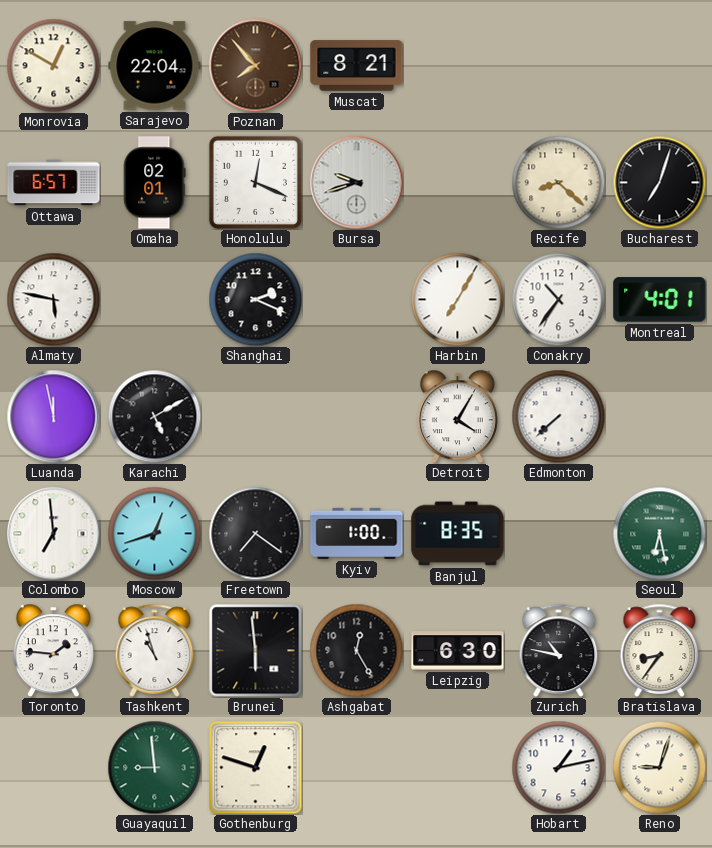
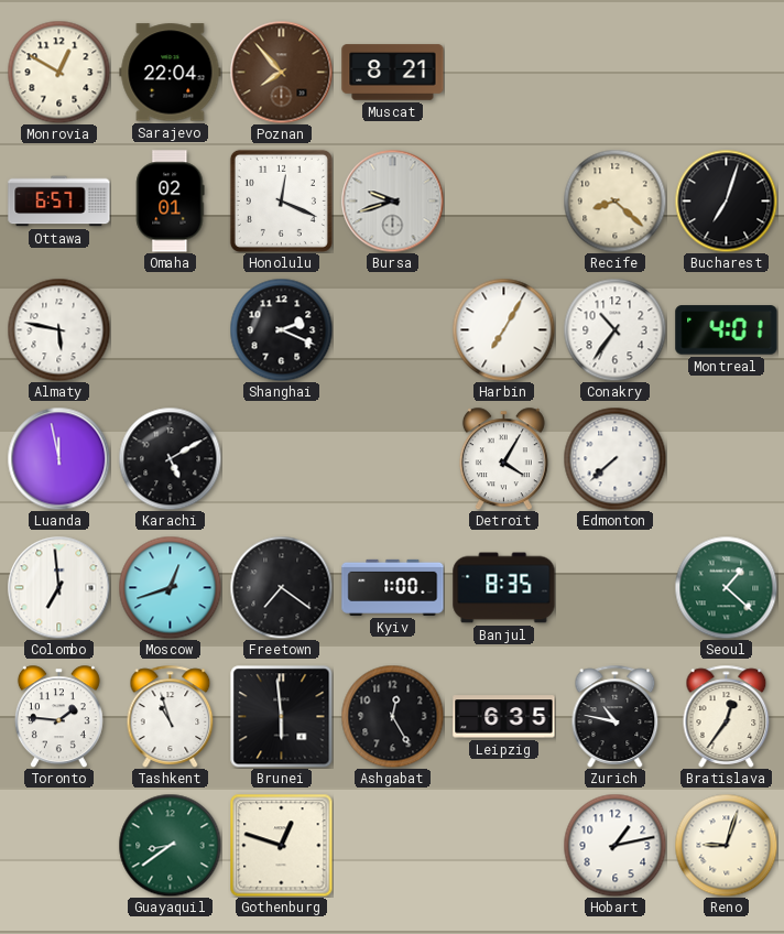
Seoul: 6:28 -> 1:22 (726, 587)
Leipzig: 6:30 -> 6:35 (504, 717)
Bratislava: 8:36 -> 12:36 (727, 716)
Guayaquil: 8:59 -> 8:39 (170, 845)
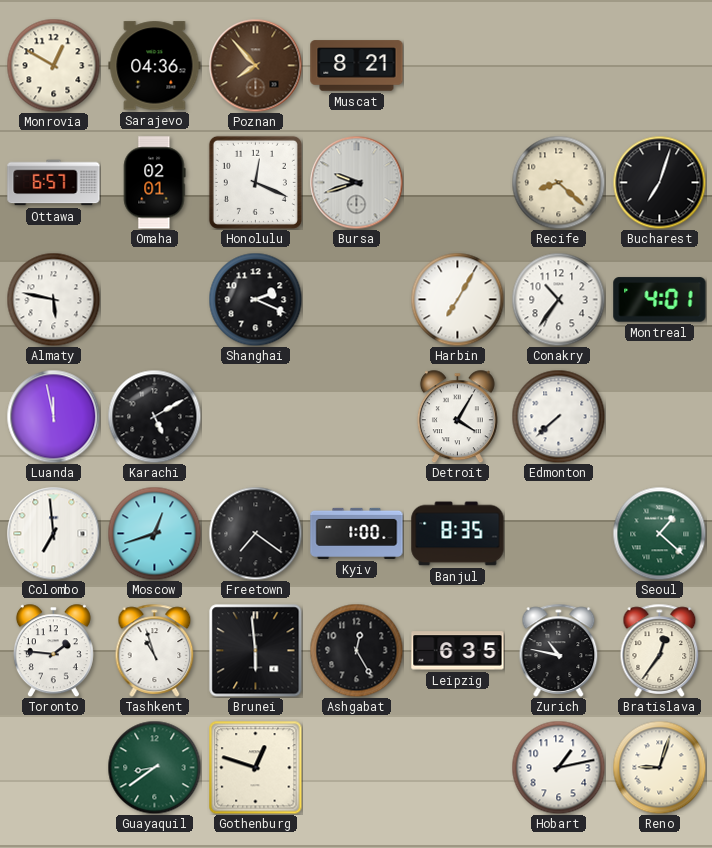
Sarajevo: 22:04 -> 04:36 (155, 66)
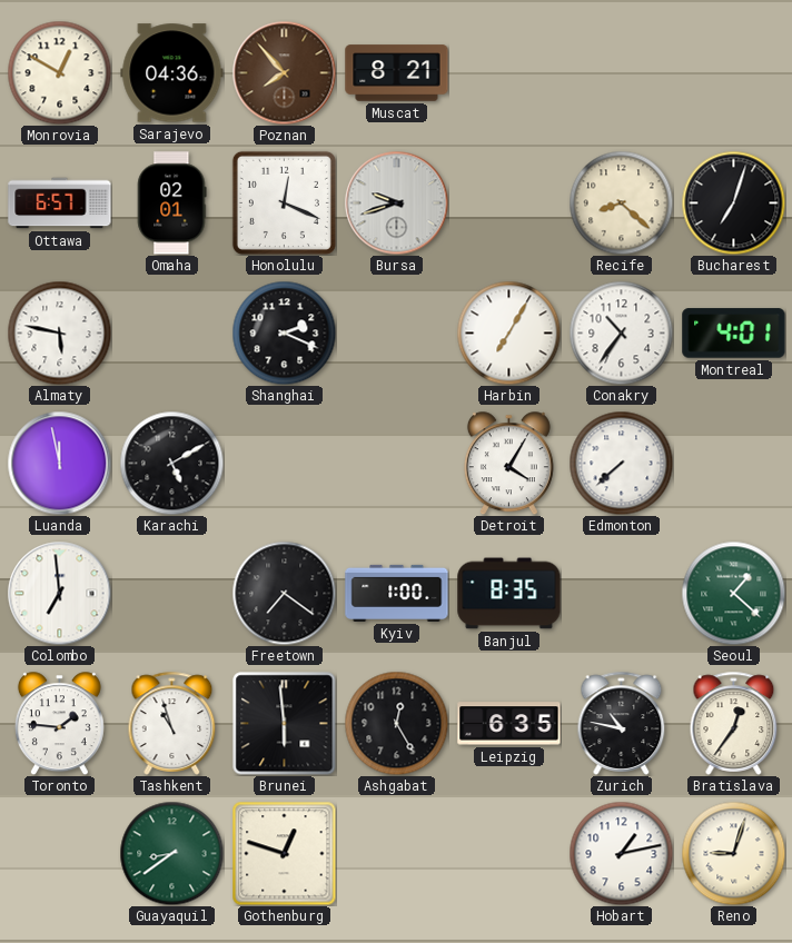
Moscow: 12:42 -> none (154, 533)
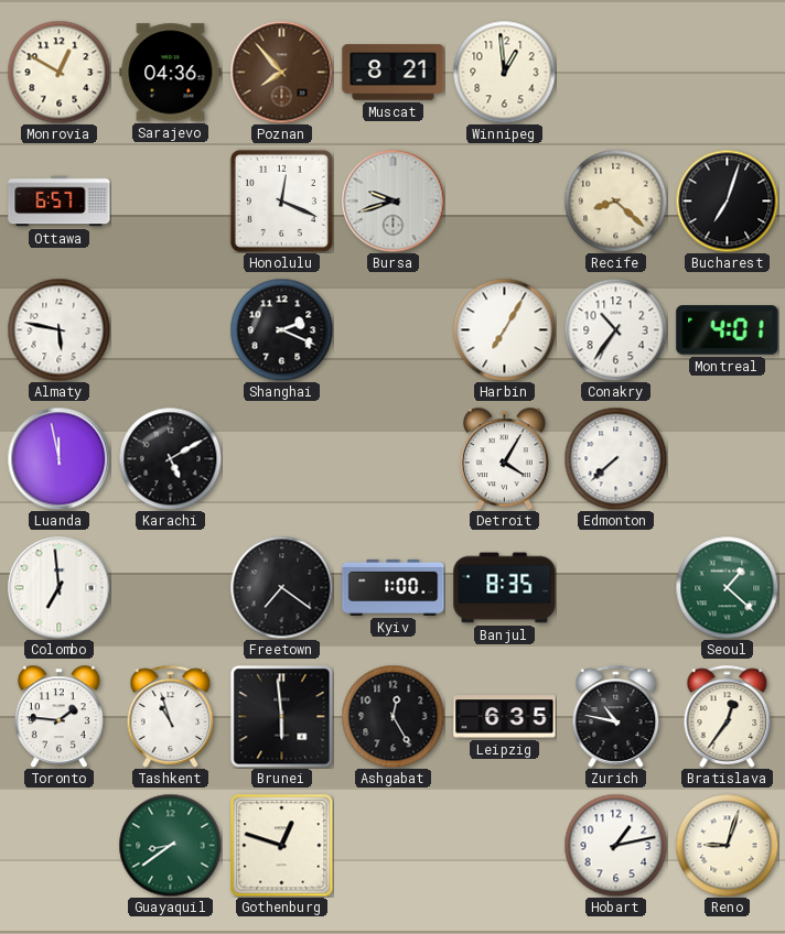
Winnipeg: none -> 12:59 (504, 72)
Omaha: 02:01 -> none (172, 204)
